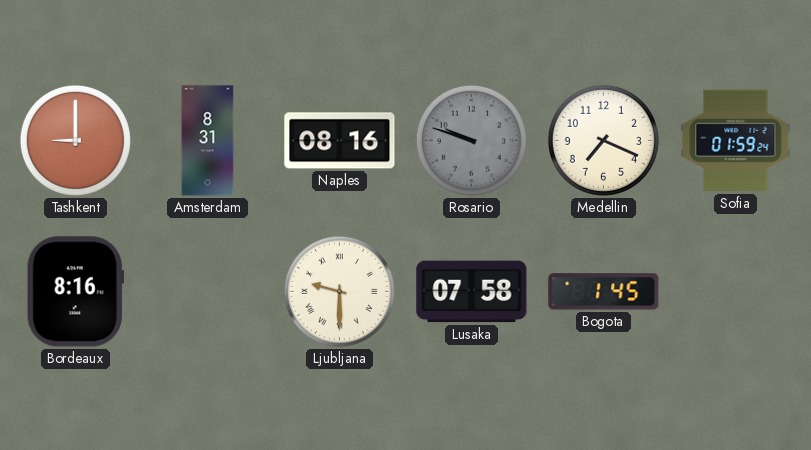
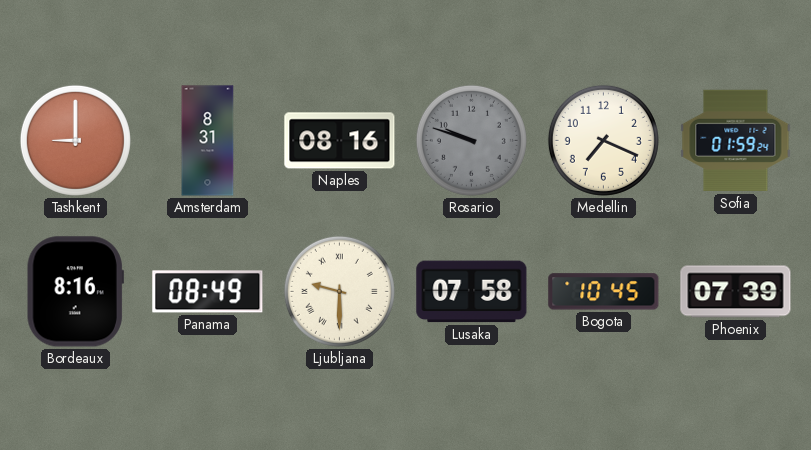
Panama: none -> 08:49 (208, 292)
Bogota: 1:45 -> 10:45 (604, 292)
Phoenix: none -> 07:39 (736, 292)
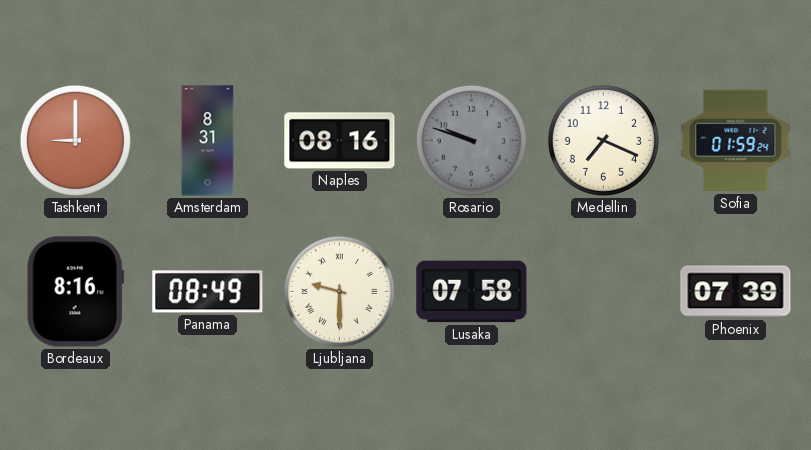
Bogota: 10:45 -> none (604, 292)
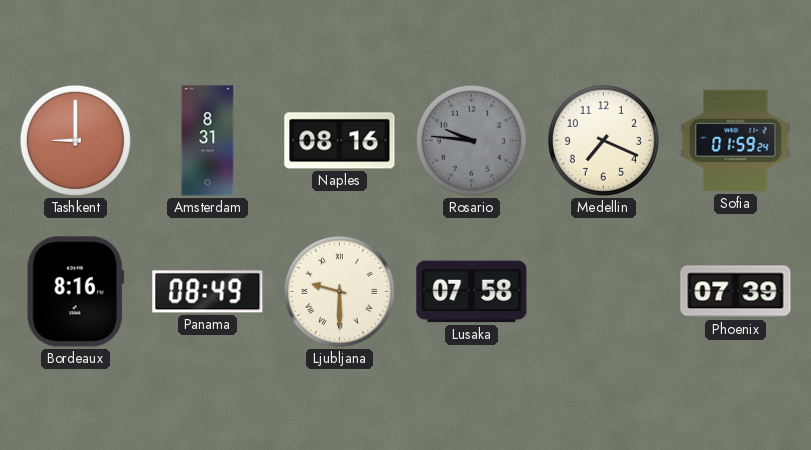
Rosario: 9:48 -> 9:46 (471, 140)
